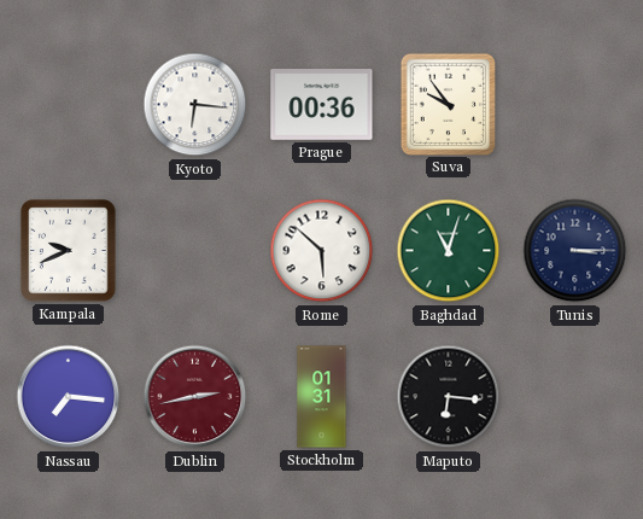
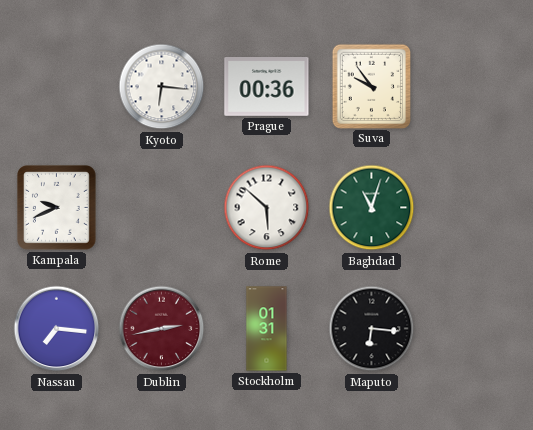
Tunis: 3:15 -> none (575, 251)
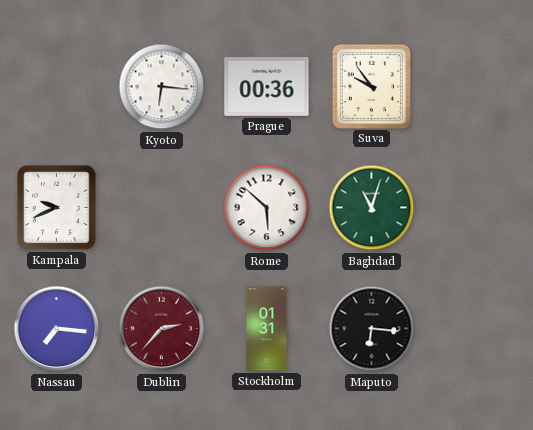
Dublin: 2:43 -> 2:37 (162, 329)
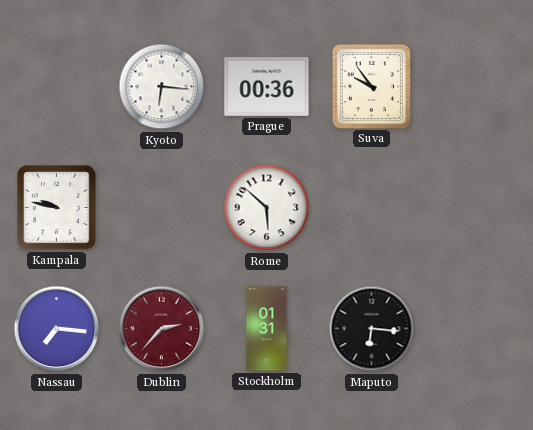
Kampala: 9:41 -> 9:47 (57, 208)
Baghdad: 11:03 -> none (372, 208)
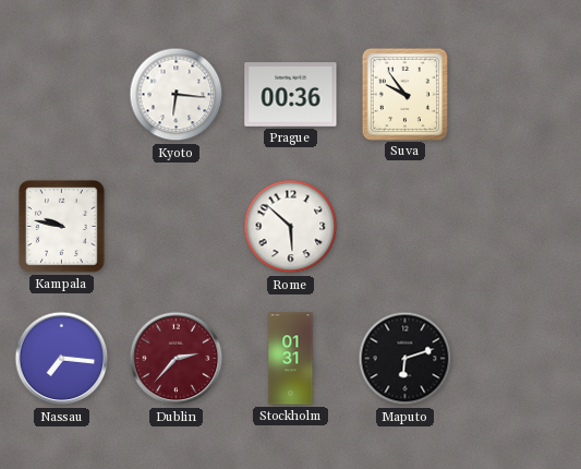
Maputo: 6:16 -> 6:12 (406, 359)
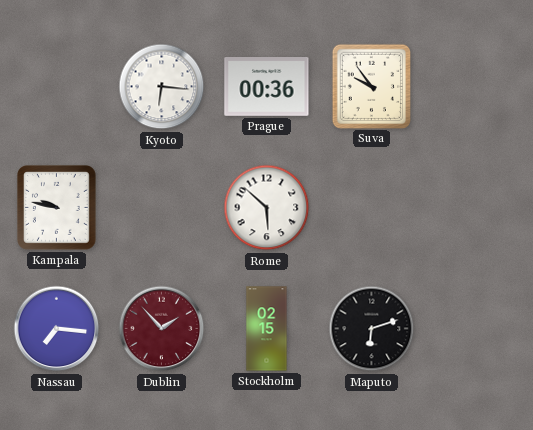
Dublin: 2:37 -> 1:53 (162, 329)
Stockholm: 01:31 -> 02:15 (267, 329)
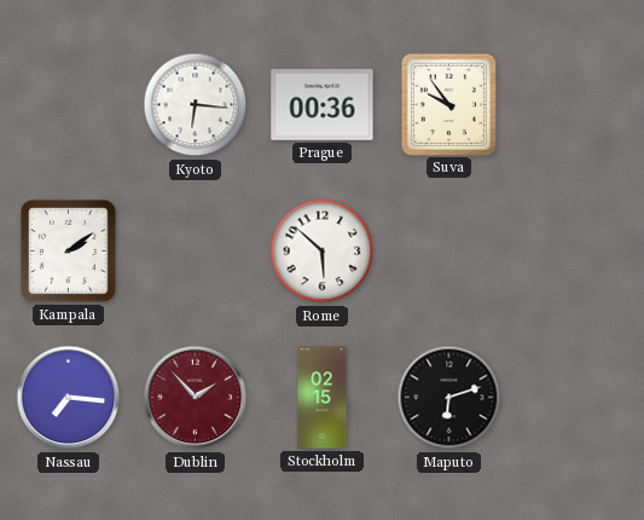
Kampala: 9:47 -> 2:09 (69, 252)
